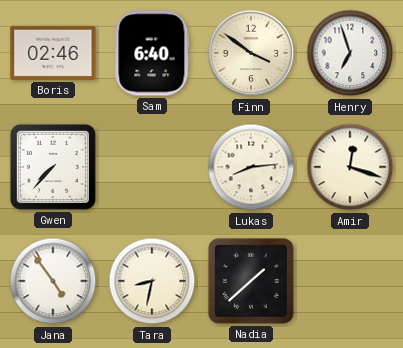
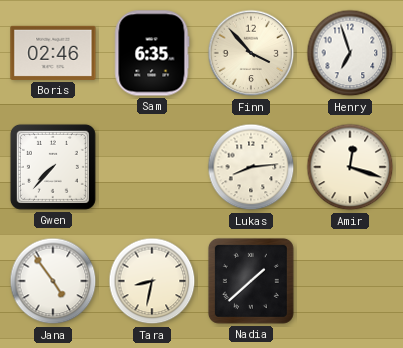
Sam: 6:40 -> 6:35 (152, 53)
Finn: 3:51 -> 3:53 (251, 53)
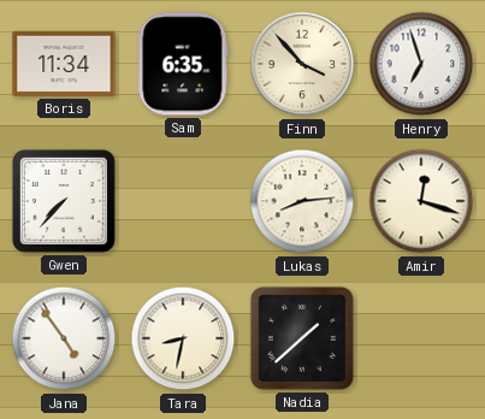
Boris: 02:46 -> 11:34 (64, 64)
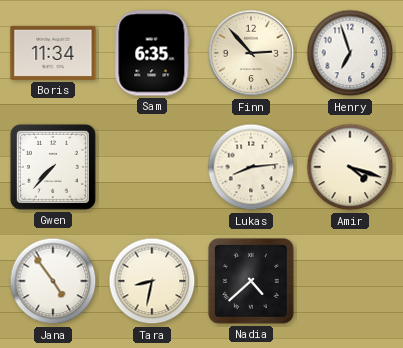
Finn: 3:53 -> 2:53 (251, 53)
Amir: 12:18 -> 4:18 (350, 167)
Nadia: 1:38 -> 4:38 (251, 281)
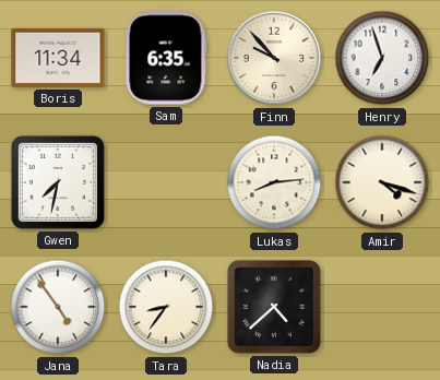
Finn: 2:53 -> 9:53 (274, 58)
Gwen: 7:37 -> 7:32 (58, 182)
Tara: 8:32 -> 8:36 (166, 307)
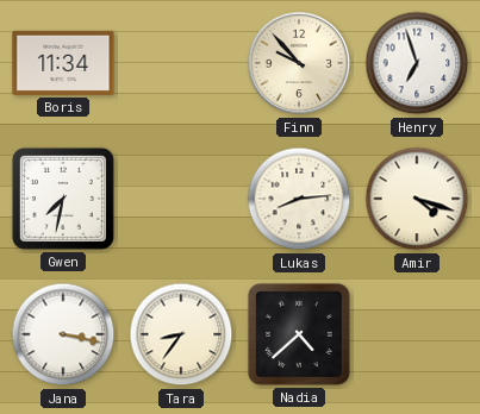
Sam: 6:35 -> none (166, 58)
Jana: 4:54 -> 3:17 (63, 334)
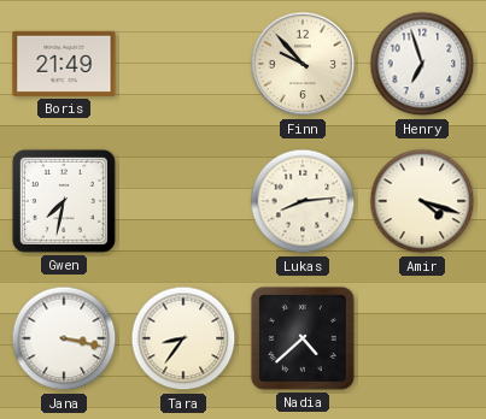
Boris: 11:34 -> 21:49 (64, 64)
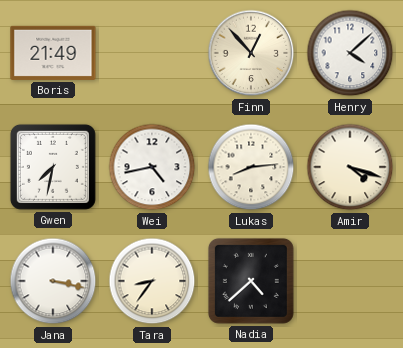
Finn: 9:53 -> 12:53 (251, 53)
Henry: 6:57 -> 4:08 (350, 53)
Wei: none -> 4:43 (152, 167)
